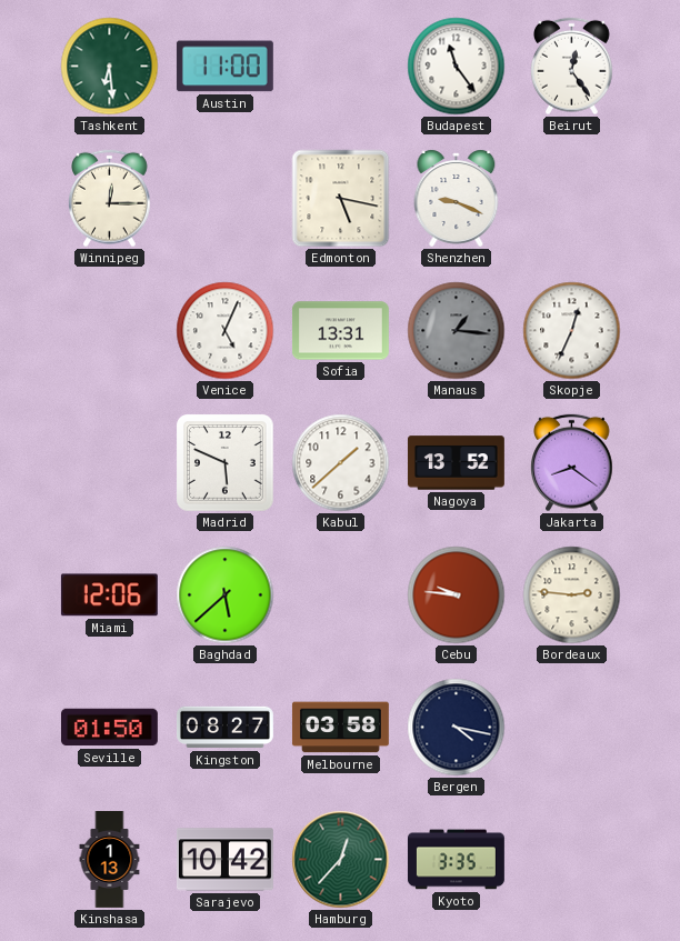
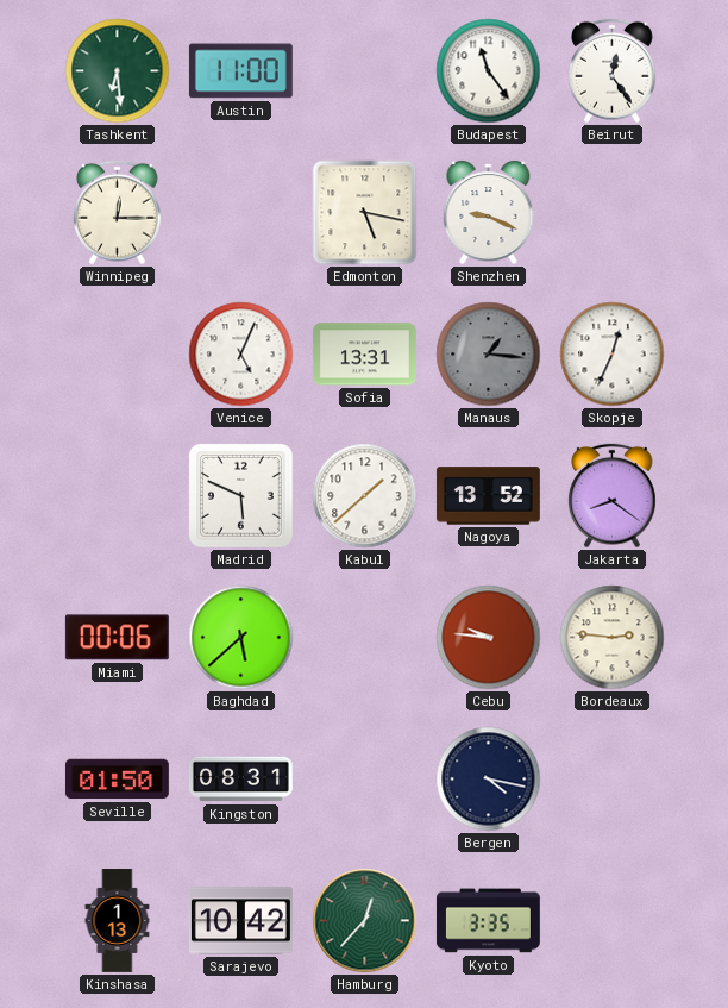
Miami: 12:06 -> 00:06 (117, 638)
Kingston: 08:27 -> 08:31 (240, 780)
Melbourne: 03:58 -> none (340, 728)
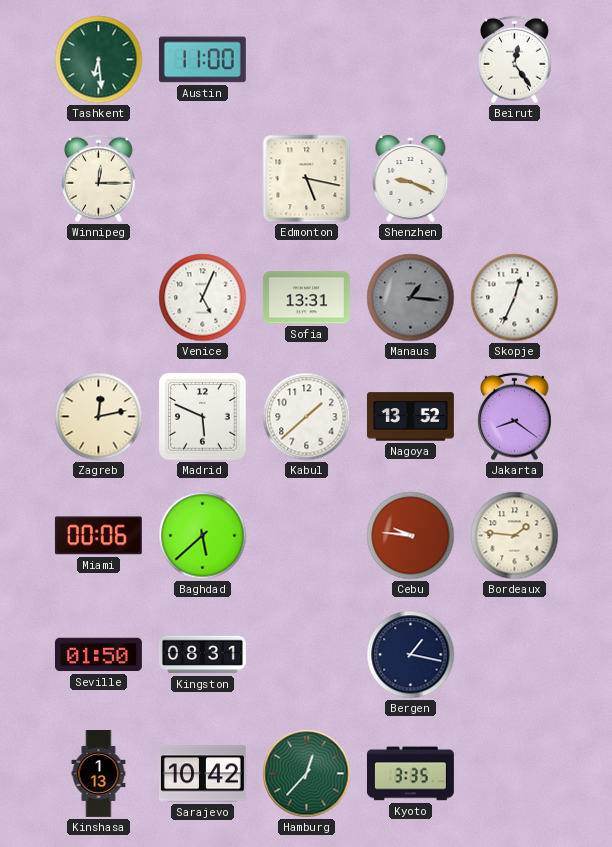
Budapest: 11:24 -> none (489, 71)
Zagreb: none -> 12:13 (99, 417)
Bordeaux: 2:46 -> 1:46 (515, 536)
Bergen: 4:17 -> 1:17 (411, 655)
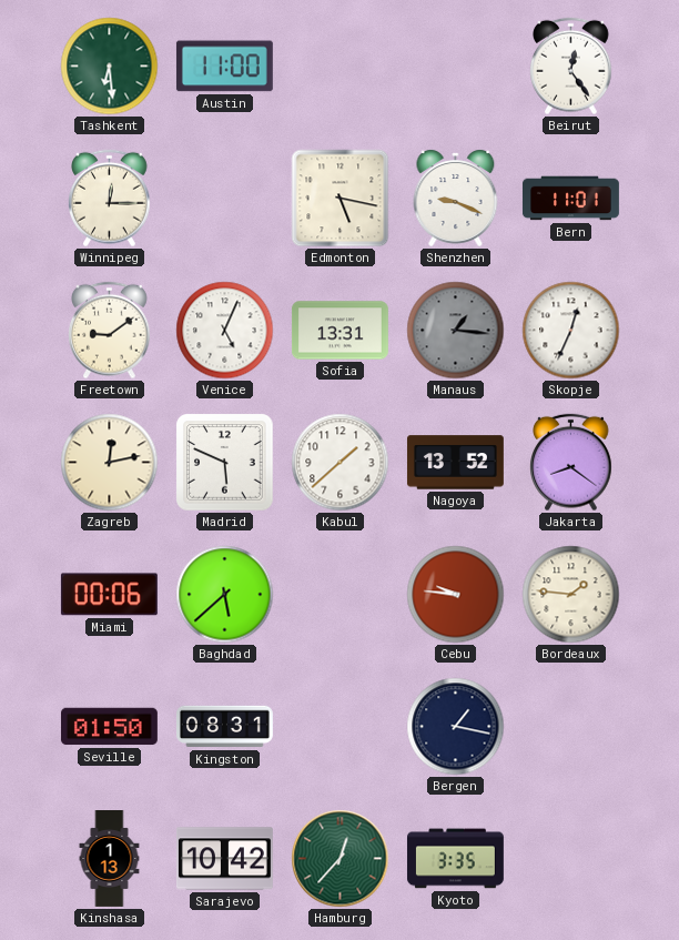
Bern: none -> 11:01 (571, 199)
Freetown: none -> 9:09 (110, 331)
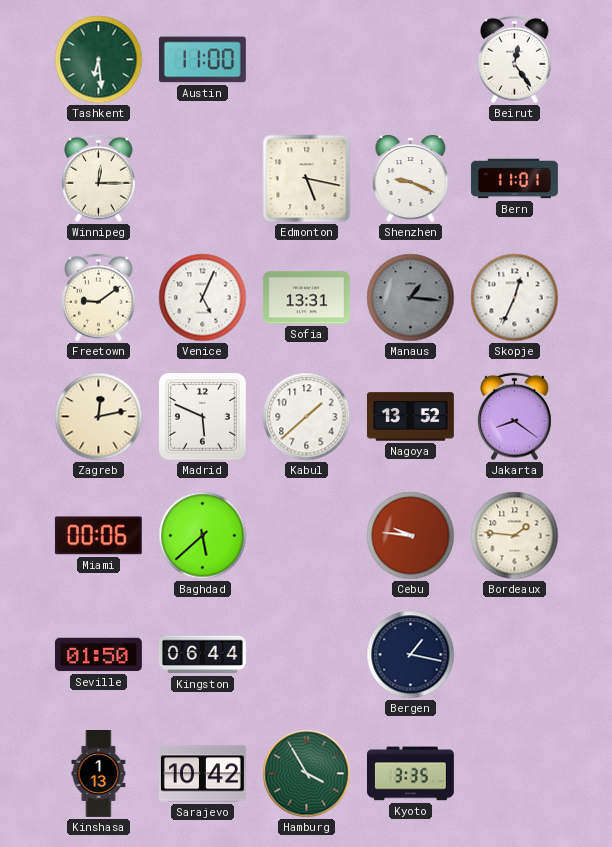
Kingston: 08:31 -> 06:44 (202, 655)
Hamburg: 12:37 -> 3:55 (307, 774)
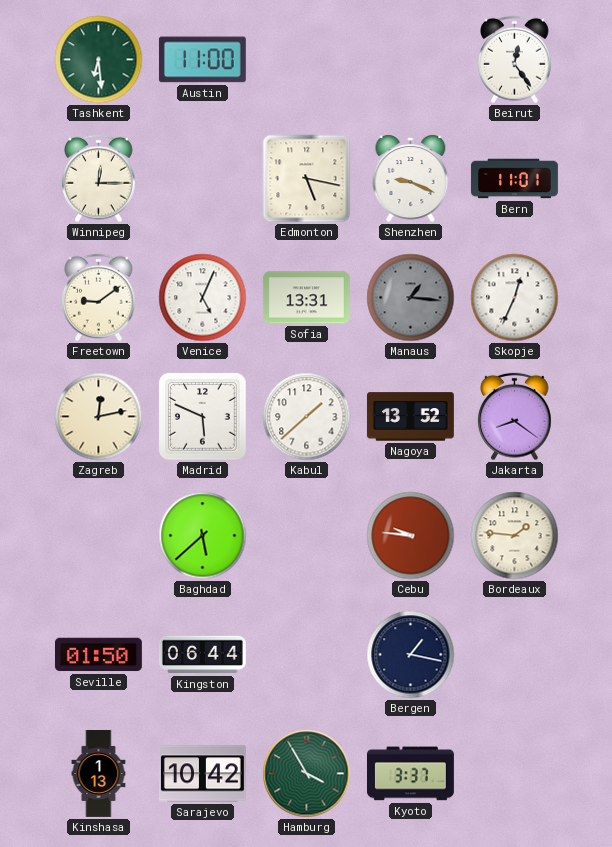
Miami: 00:06 -> none (98, 536)
Kyoto: 3:35 -> 3:37 (410, 774)
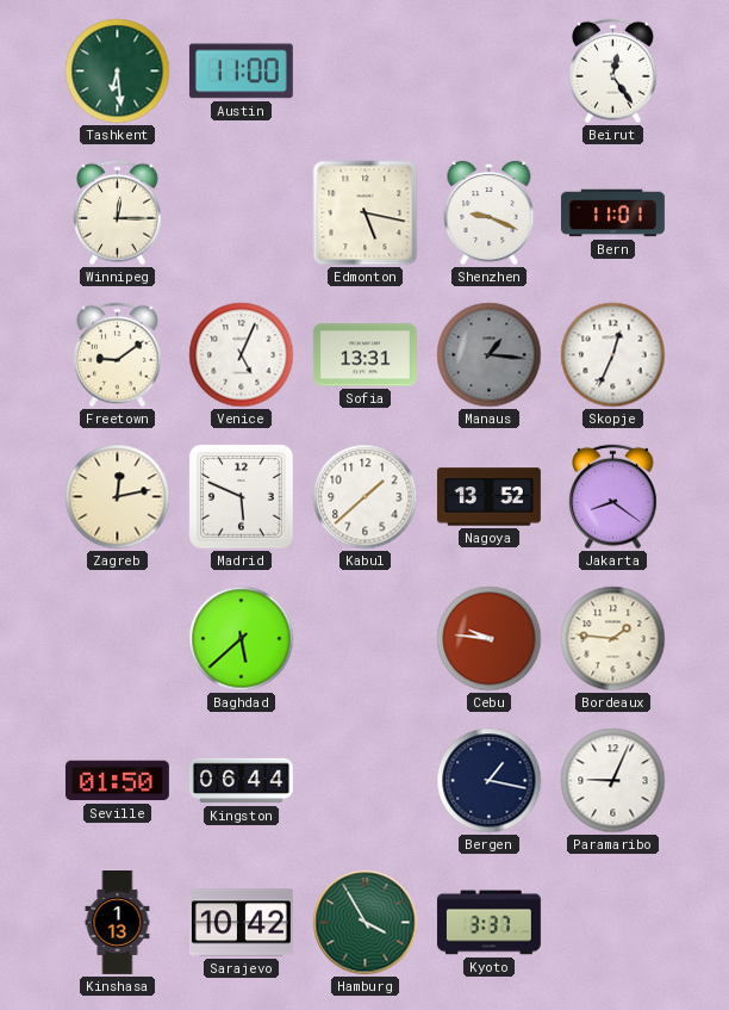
Paramaribo: none -> 9:04 (613, 781)
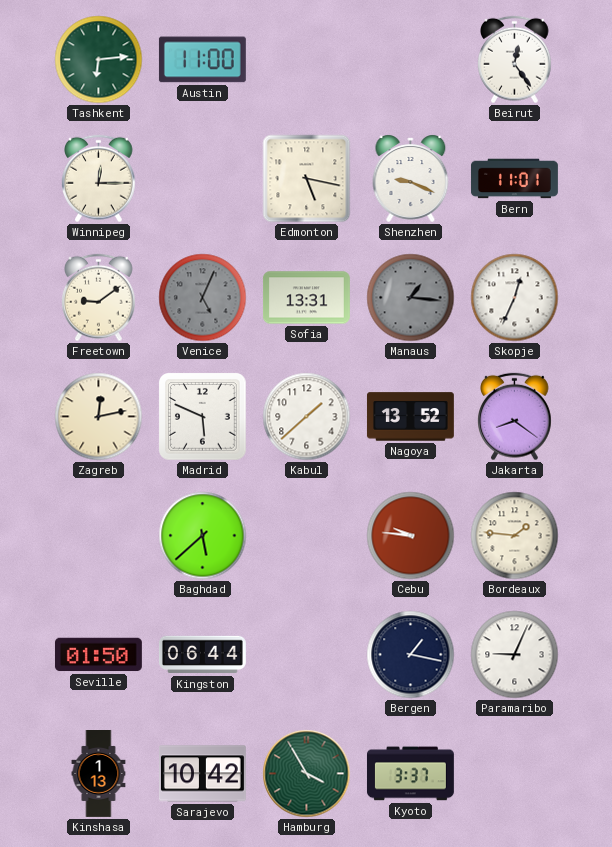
Tashkent: 6:29 -> 6:14 (99, 60)
Venice dial: white -> grey (203, 298)
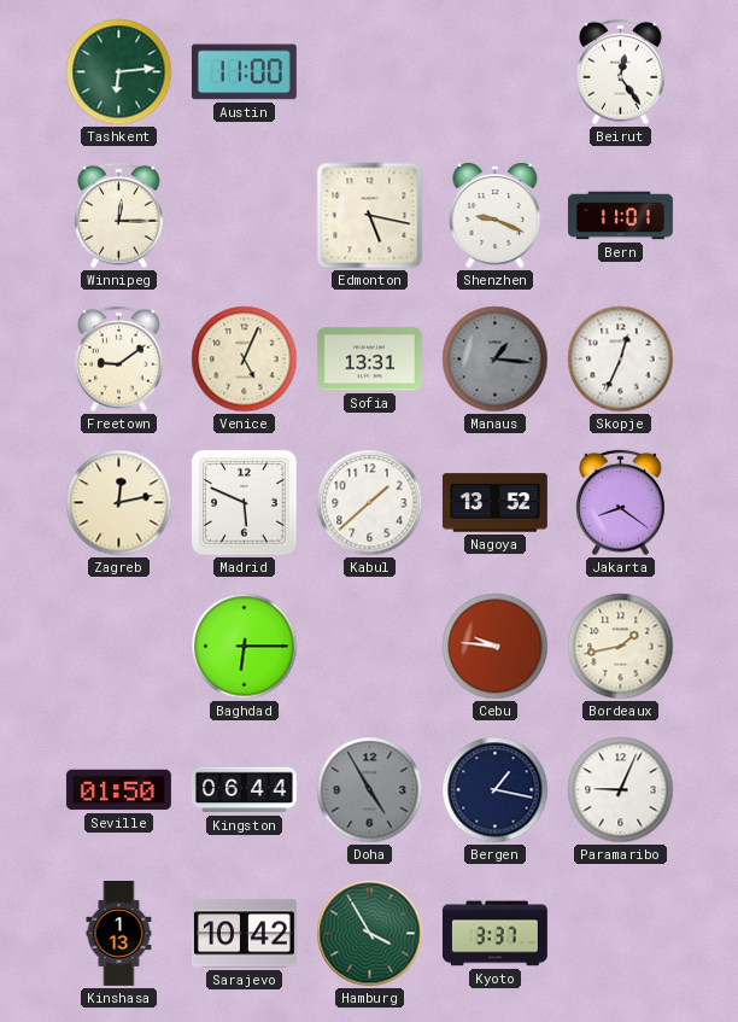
Venice dial: grey -> cream (245, 360)
Baghdad: 5:38 -> 6:15 (245, 647)
Bordeaux: 1:46 -> 1:43 (621, 647)
Doha: none -> 4:55 (370, 790)
